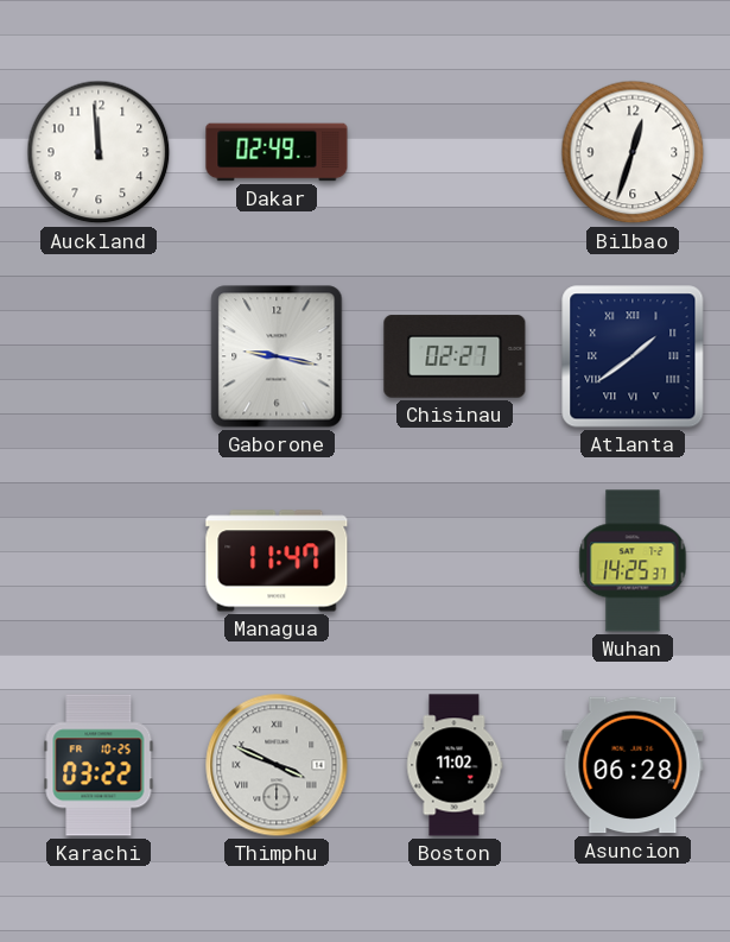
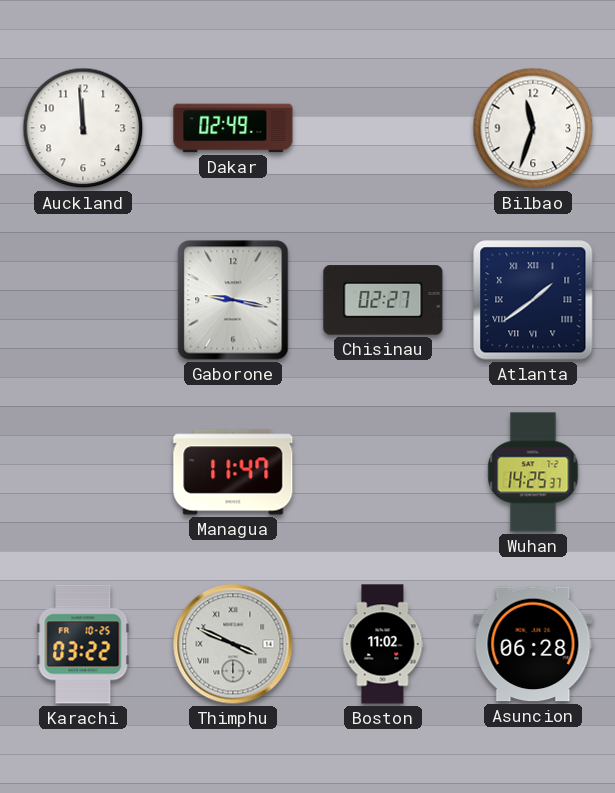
Bilbao: 12:33 -> 11:33 (533, 128)
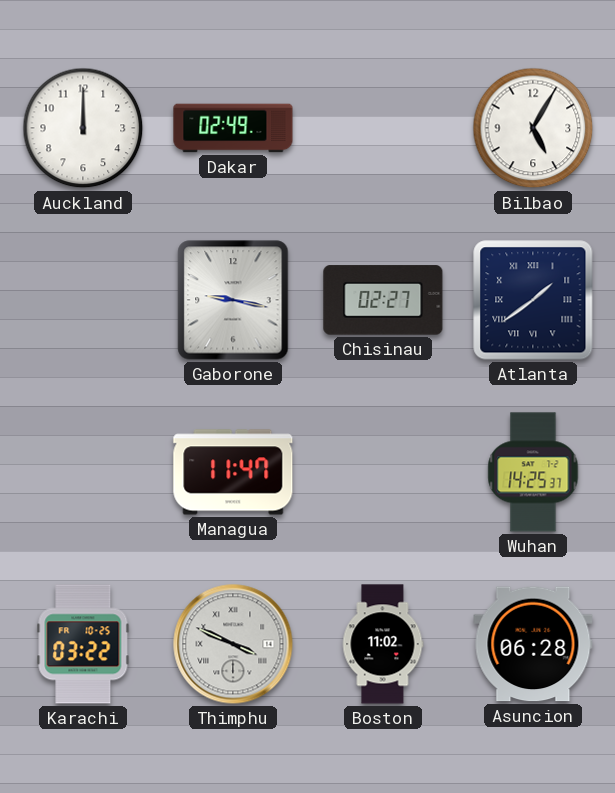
Auckland: 11:59 -> 12:00 (83, 128)
Bilbao: 11:33 -> 5:05 (533, 128)
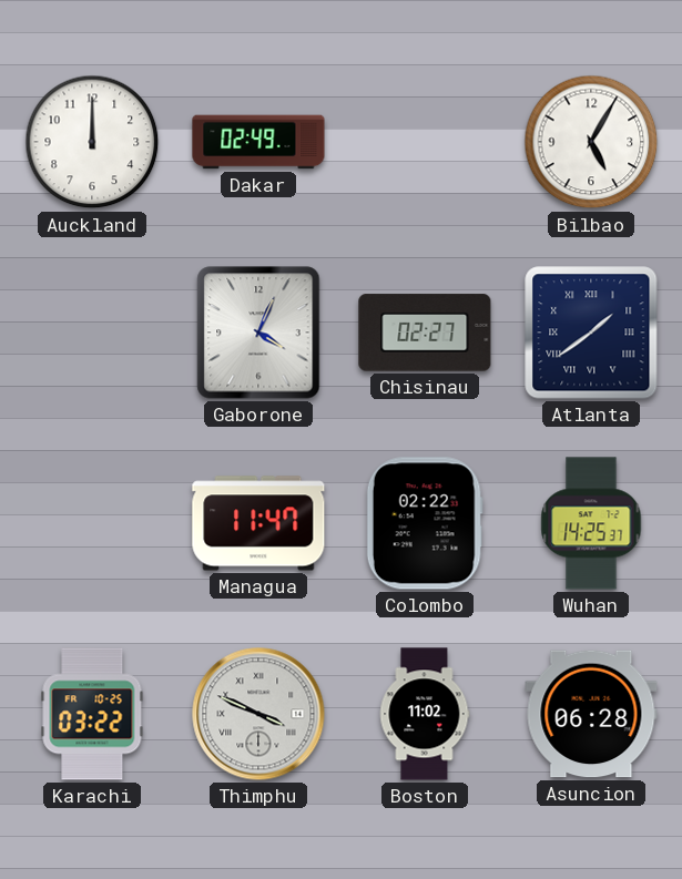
Gaborone: 9:17 -> 4:04 (258, 333)
Colombo: none -> 02:22 (425, 523)
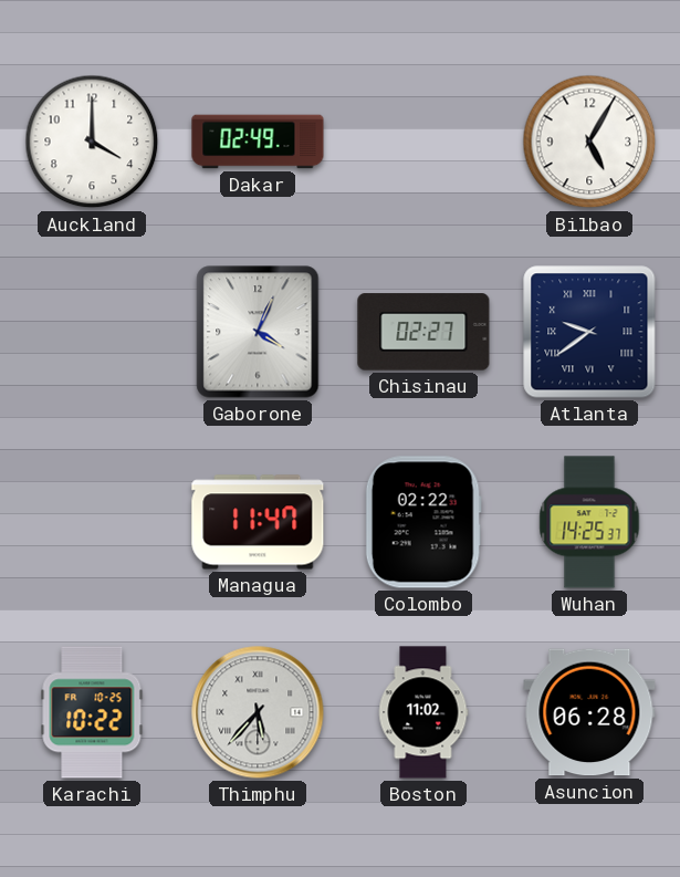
Auckland: 12:00 -> 4:00 (92, 142)
Atlanta: 1:39 -> 9:39 (589, 332)
Karachi: 03:22 -> 10:22 (92, 712)
Thimphu: 3:49 -> 5:37 (258, 712)
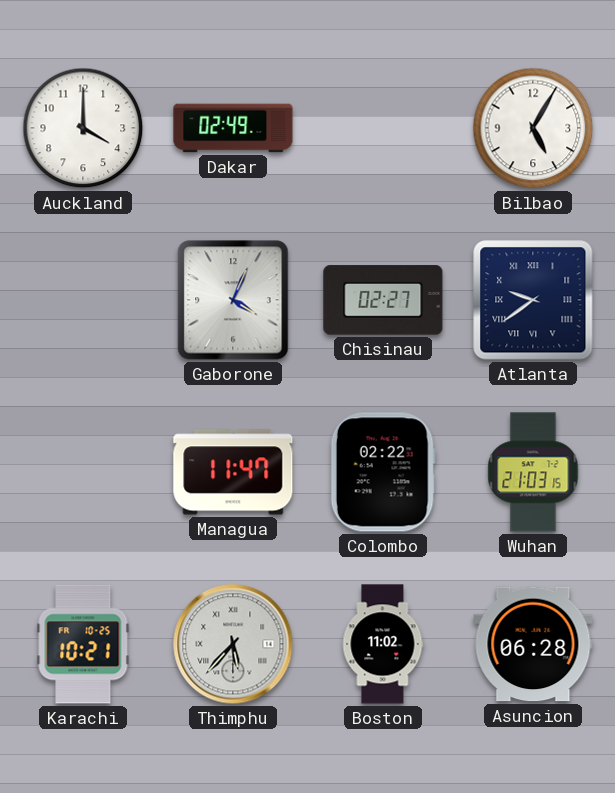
Wuhan: 14:25 -> 21:03 (533, 472)
Karachi: 10:22 -> 10:21 (83, 644)
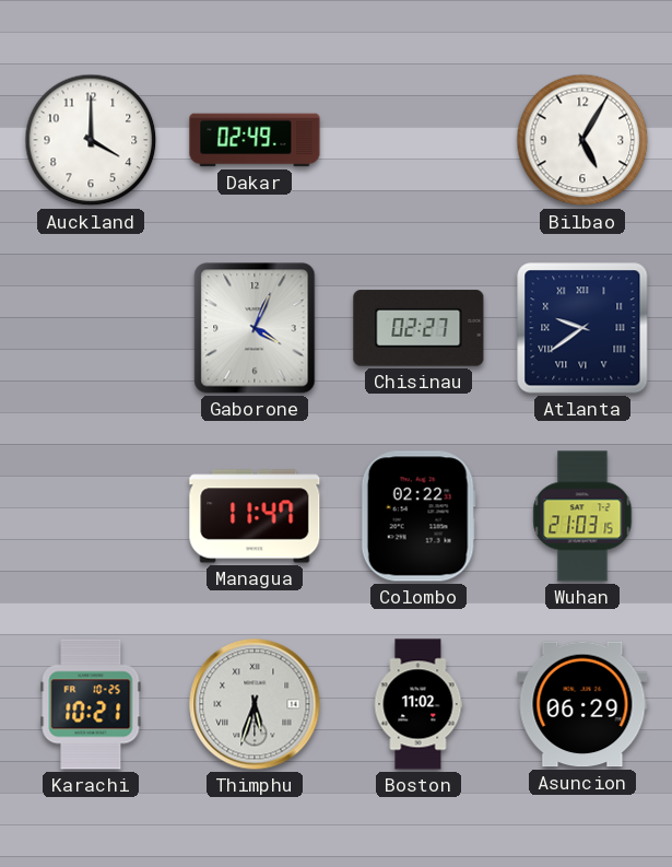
Thimphu: 5:37 -> 5:33 (255, 704)
Asuncion: 06:28 -> 06:29 (582, 704)
